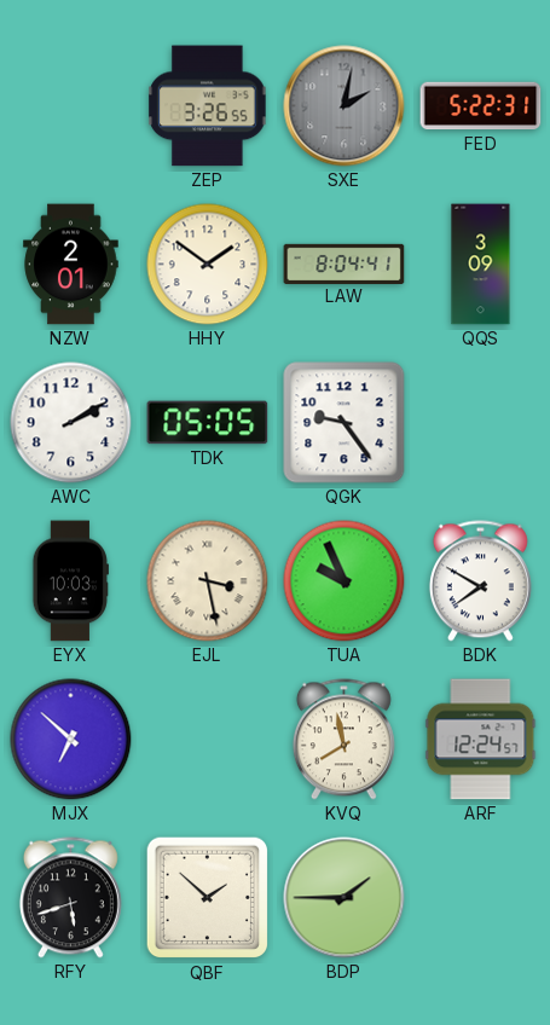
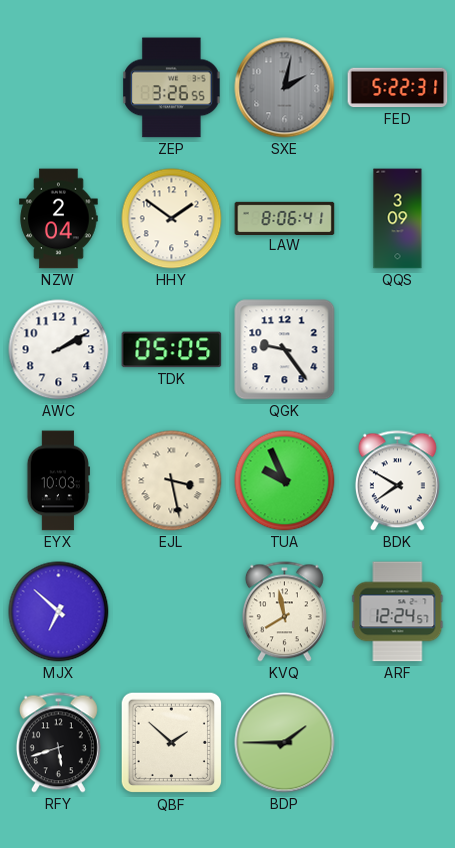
NZW: 2:01 -> 2:04 (59, 219)
LAW: 8:04 -> 8:06 (285, 218)
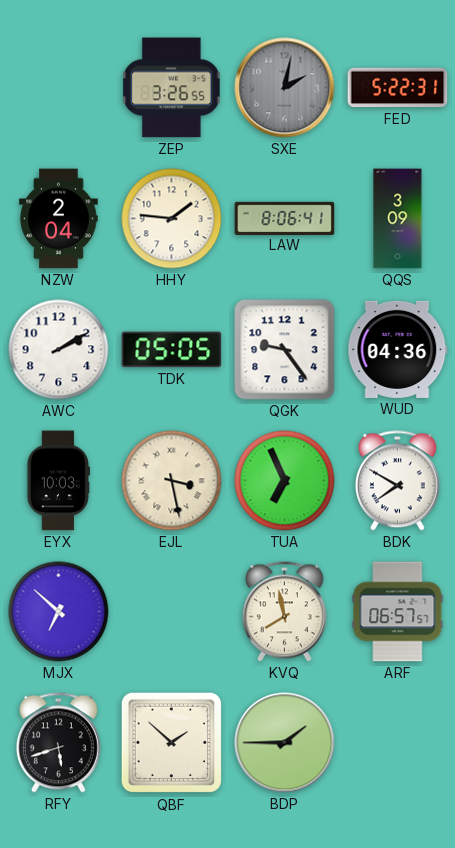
HHY: 1:51 -> 1:46 (172, 219)
WUD: none -> 04:36 (398, 349)
TUA: 9:56 -> 6:56 (285, 481)
ARF: 12:24 -> 06:57 (398, 612)
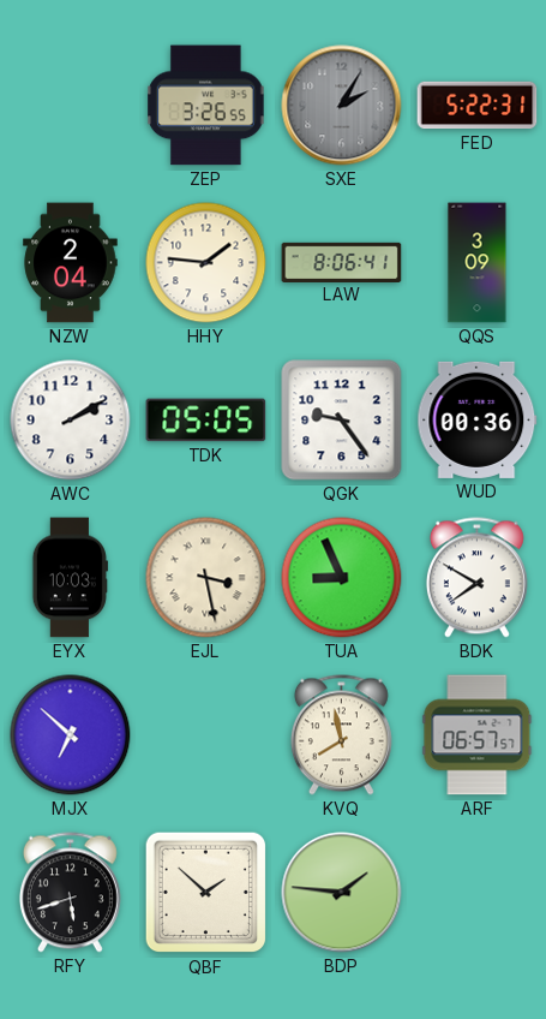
SXE: 2:02 -> 2:05 (342, 106)
WUD: 04:36 -> 00:36 (478, 419)
TUA: 6:56 -> 8:56 (342, 578)
BDP: 1:45 -> 1:46 (342, 893)
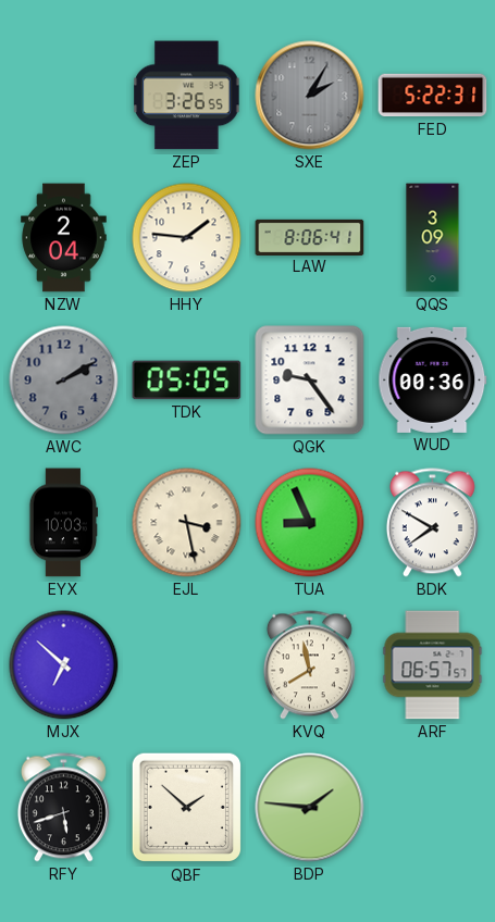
AWC dial: white -> grey (64, 381)
